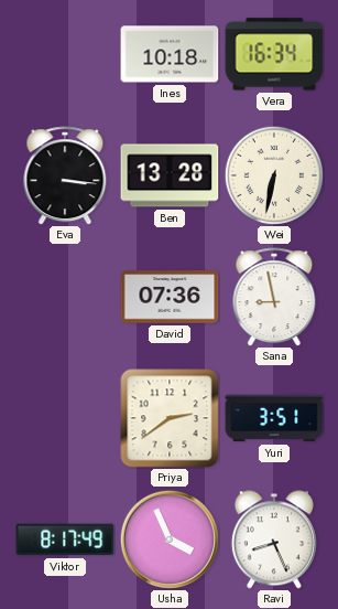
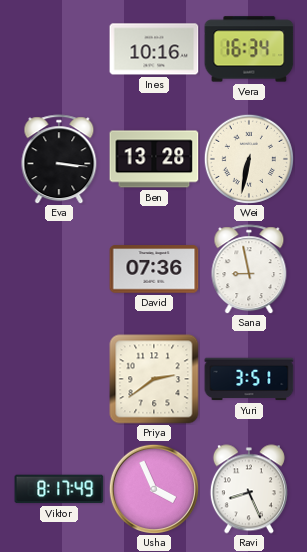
Ines: 10:18 -> 10:16 (154, 49)
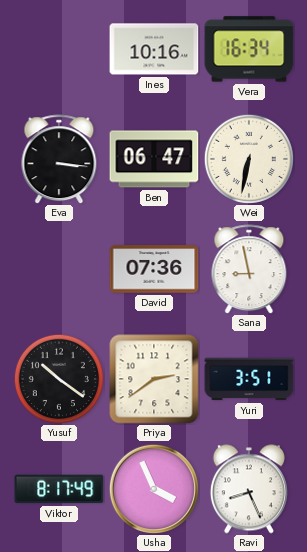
Ben: 13:28 -> 06:47 (154, 159)
Yusuf: none -> 10:21 (59, 379)
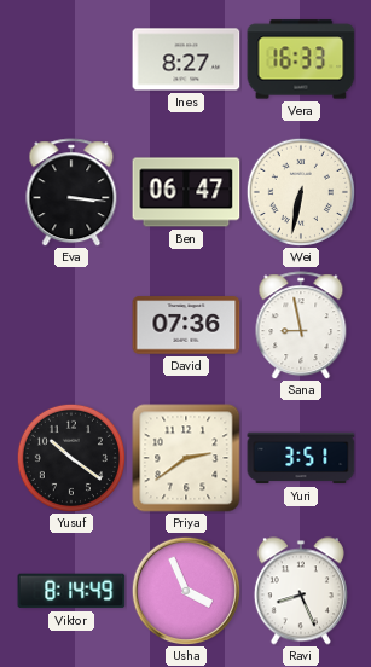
Ines: 10:16 -> 8:27 (186, 59)
Vera: 16:34 -> 16:33 (301, 59)
Viktor: 8:17 -> 8:14 (71, 591)
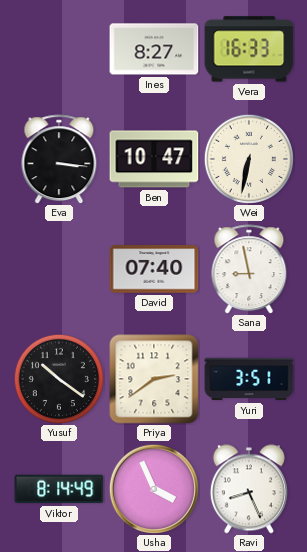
Ben: 06:47 -> 10:47 (154, 159)
David: 07:36 -> 07:40 (154, 269)
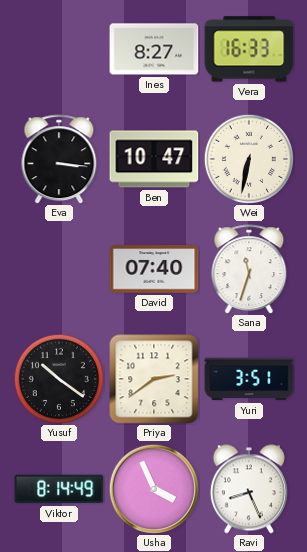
Sana: 8:58 -> 11:33 (249, 269)
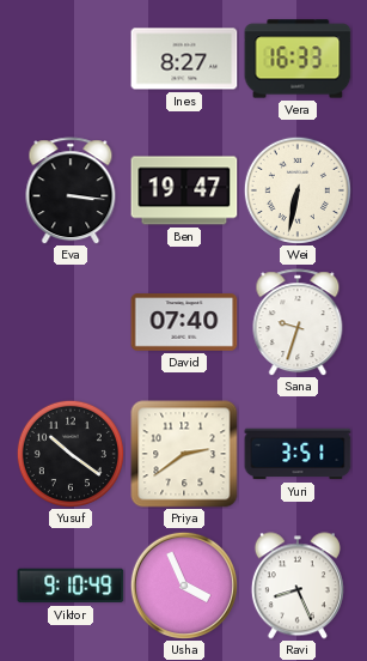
Ben: 10:47 -> 19:47 (184, 190)
Sana: 11:33 -> 9:33 (298, 322)
Viktor: 8:14 -> 9:10 (71, 586)
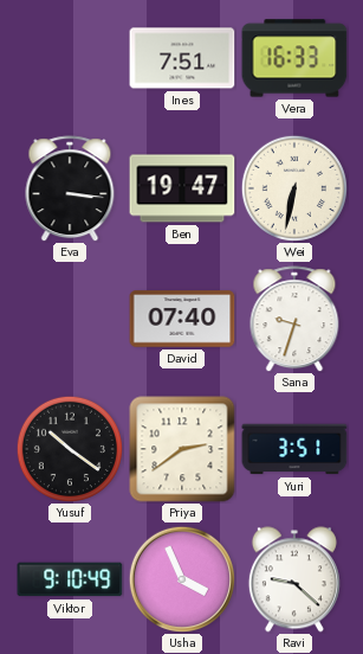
Ines: 8:27 -> 7:51 (182, 58)
Ravi: 8:26 -> 9:22 (294, 579)
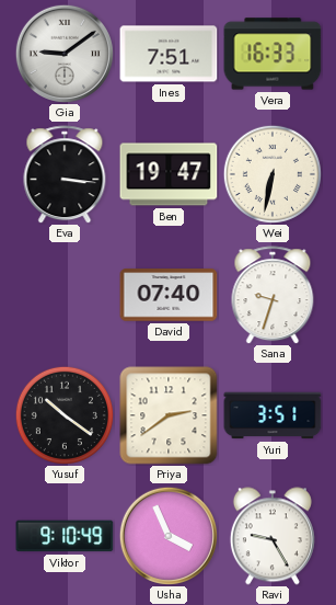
Gia: none -> 9:09 (65, 54)
Ravi: 9:22 -> 9:25 (273, 536)
